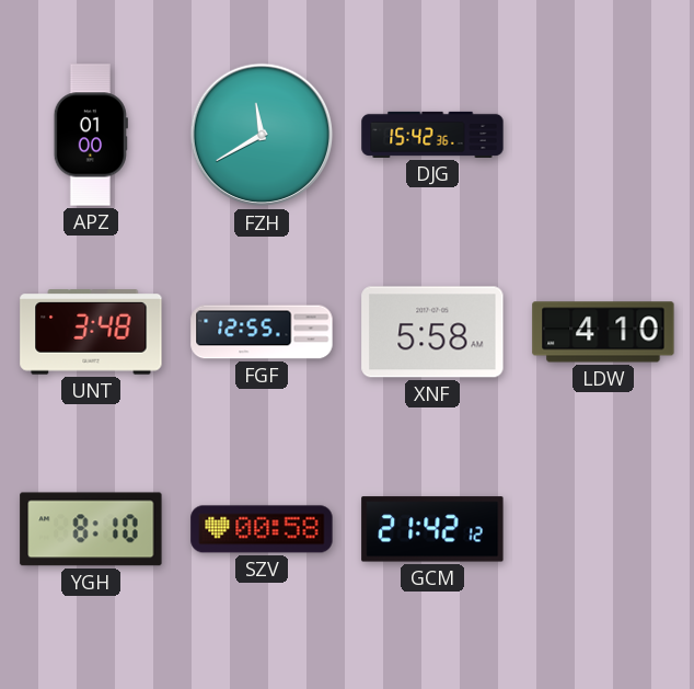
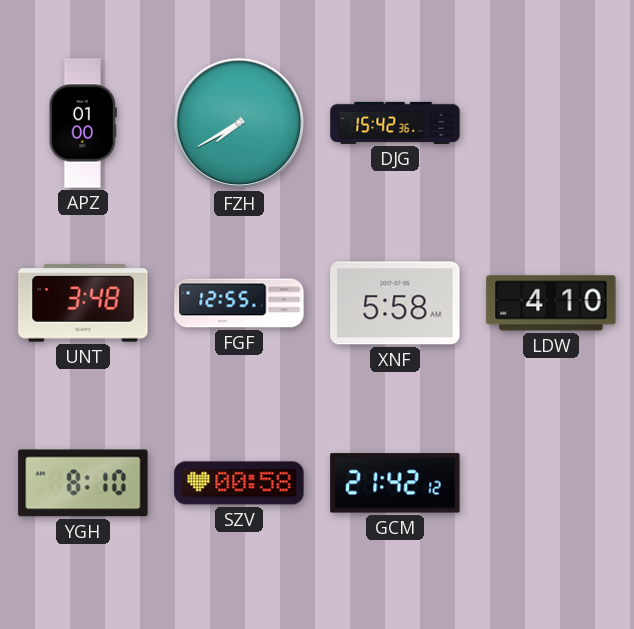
FZH: 11:40 -> 7:40 (239, 123)
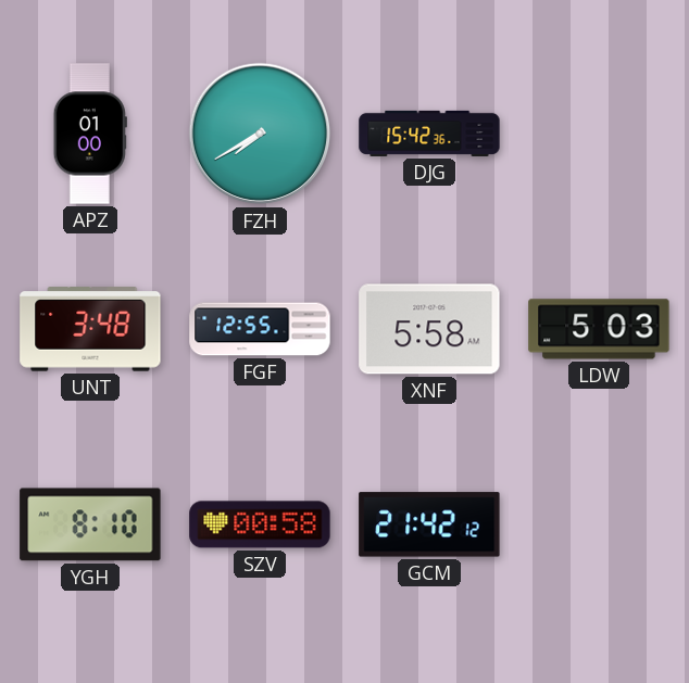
LDW: 4:10 -> 5:03 (599, 329)
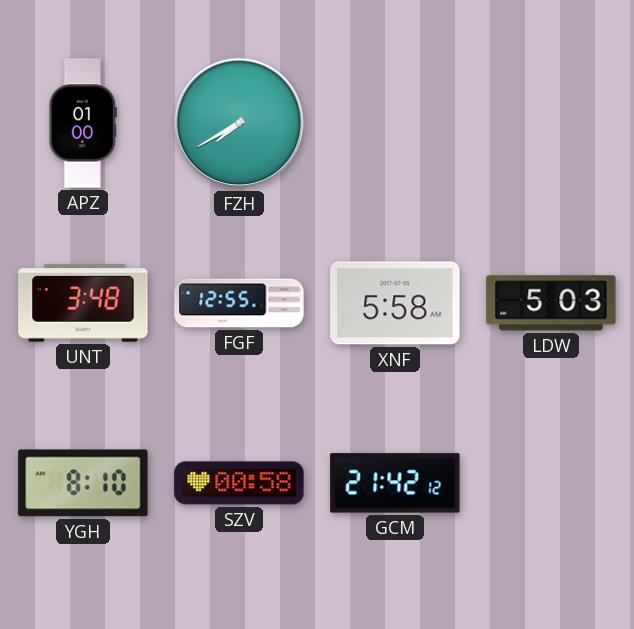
DJG: 15:42 -> none (429, 134)
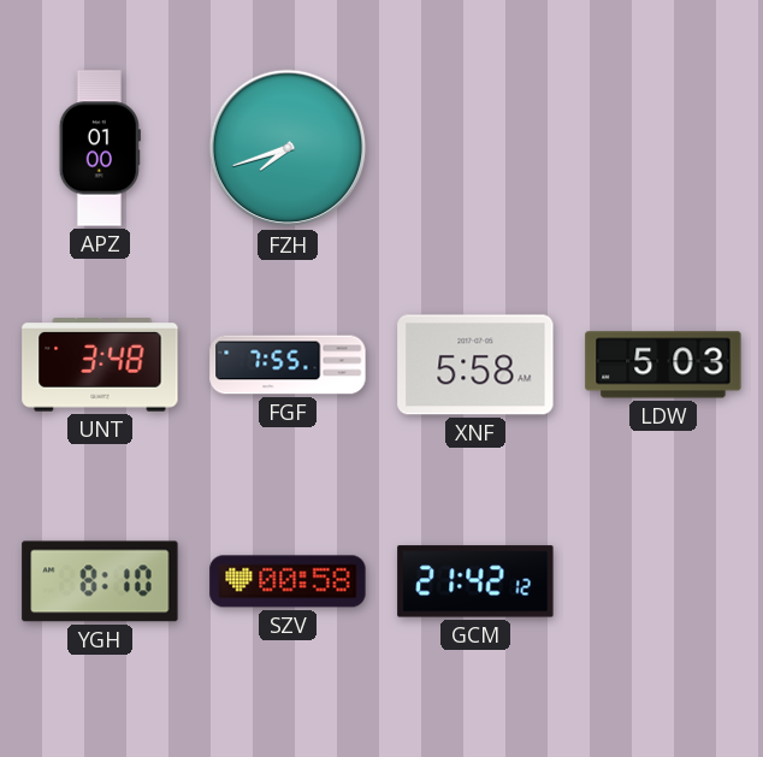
FZH: 7:40 -> 7:42 (288, 148)
FGF: 12:55 -> 7:55 (288, 365)
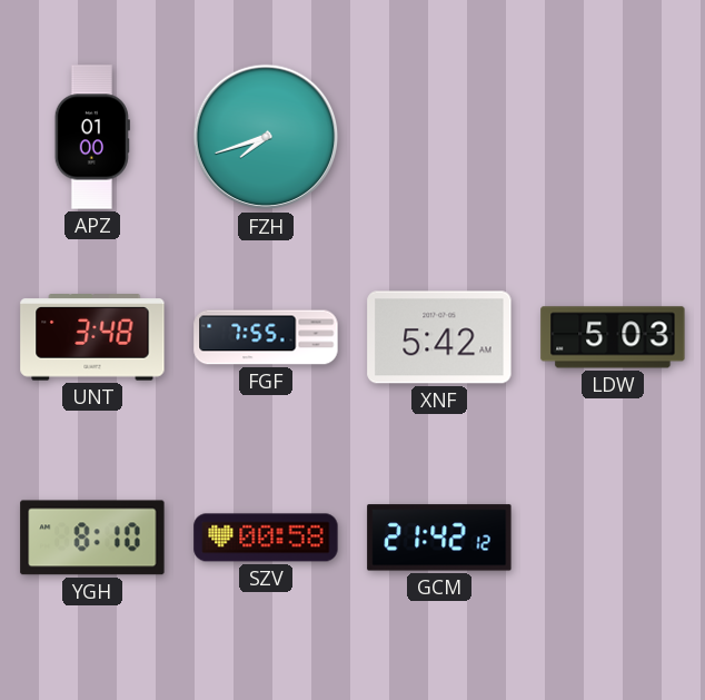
XNF: 5:58 -> 5:42 (439, 337)
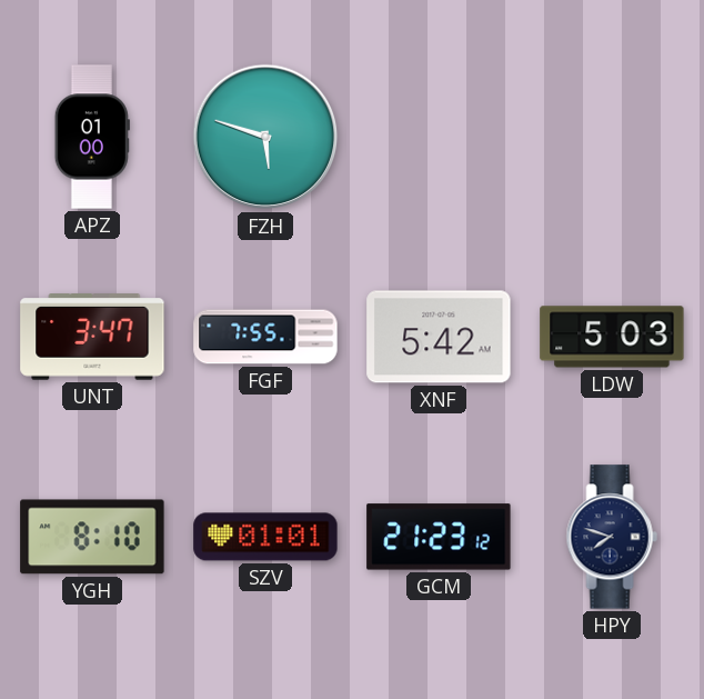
FZH: 7:42 -> 5:48 (265, 137)
UNT: 3:48 -> 3:47 (92, 337)
SZV: 00:58 -> 01:01 (265, 537)
GCM: 21:42 -> 21:23 (439, 537)
HPY: none -> 7:48 (612, 537)
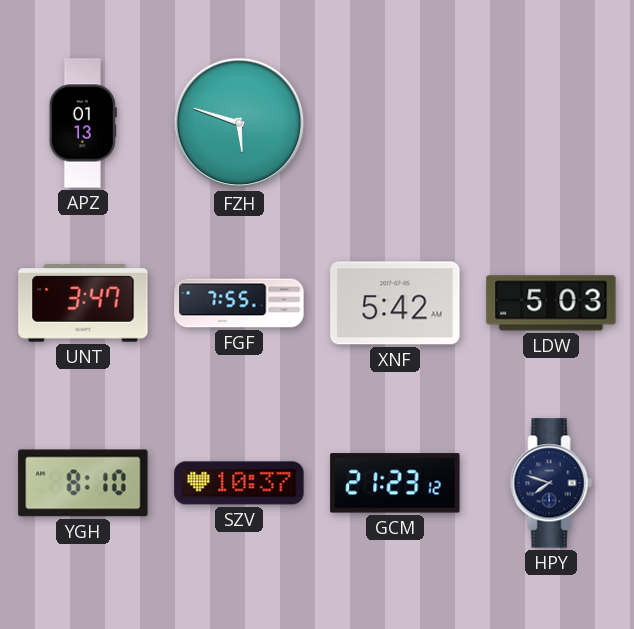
APZ: 01:00 -> 01:13 (83, 123)
SZV: 01:01 -> 10:37 (239, 483)
